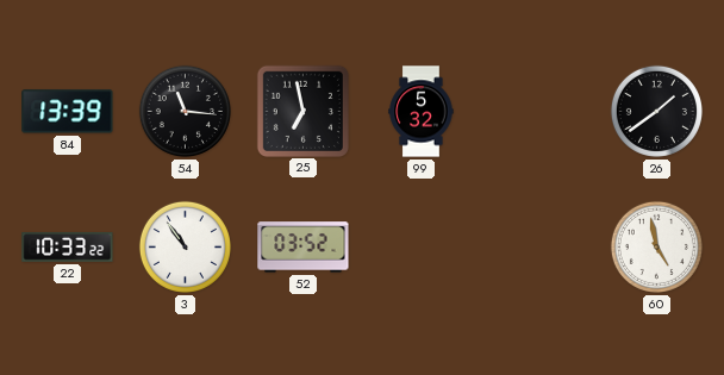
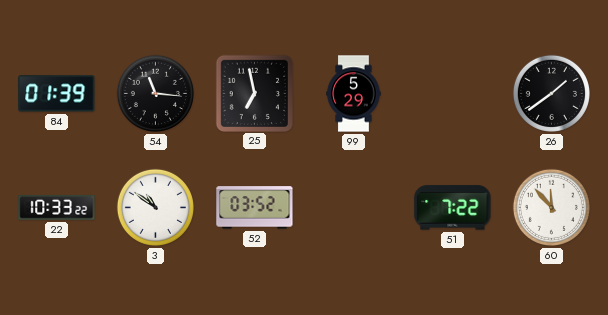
84: 13:39 -> 01:39 (57, 94)
99: 5:32 -> 5:29 (354, 94)
3: 10:54 -> 10:51 (155, 207)
51: none -> 7:22 (453, 208)
60: 4:58 -> 11:53 (551, 207)
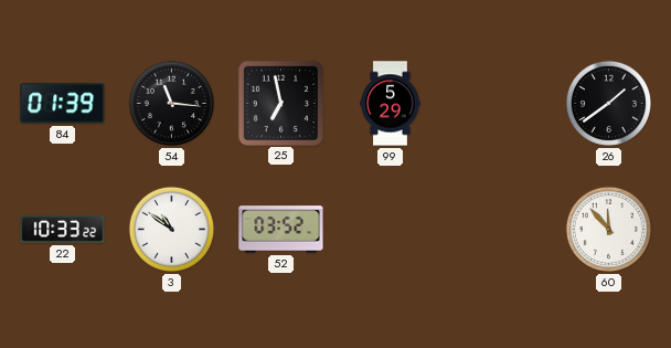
51: 7:22 -> none (453, 208)
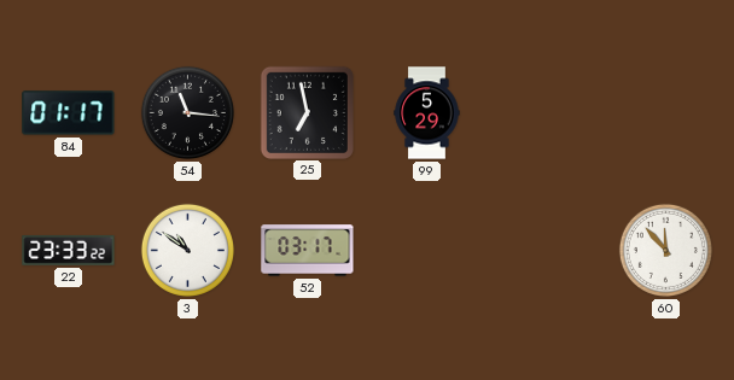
84: 01:39 -> 01:17 (69, 113)
26: 1:39 -> none (608, 103)
22: 10:33 -> 23:33 (69, 250)
52: 03:52 -> 03:17 (308, 251)
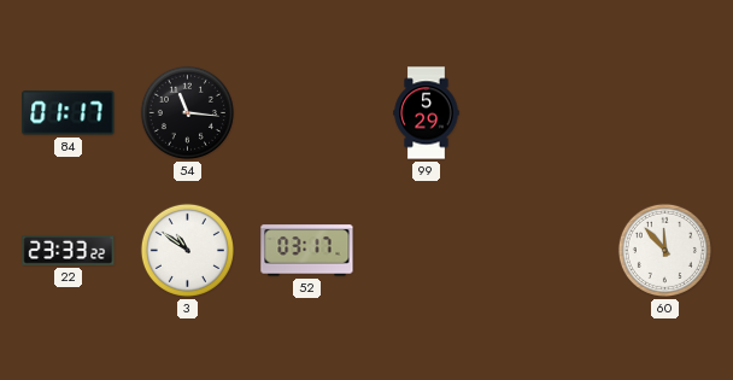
25: 6:58 -> none (307, 112)
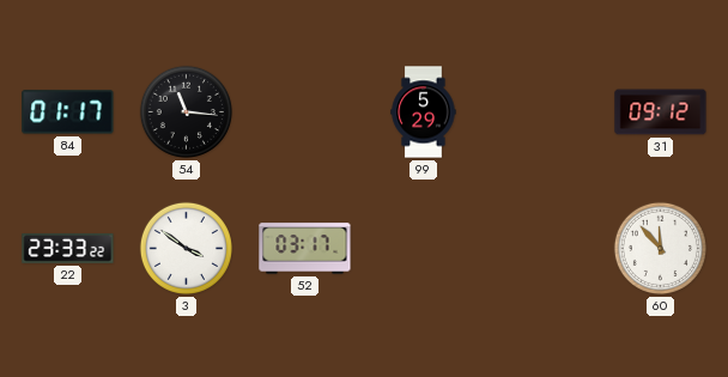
31: none -> 09:12 (661, 113)
3: 10:51 -> 3:51 (186, 248)
